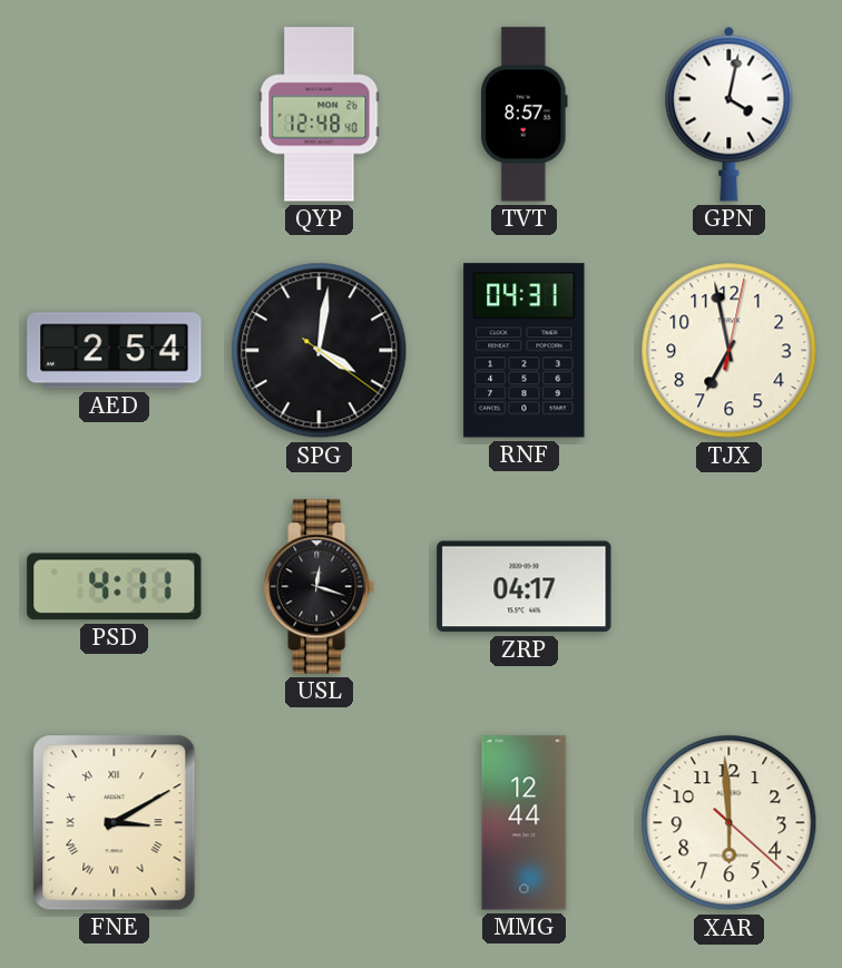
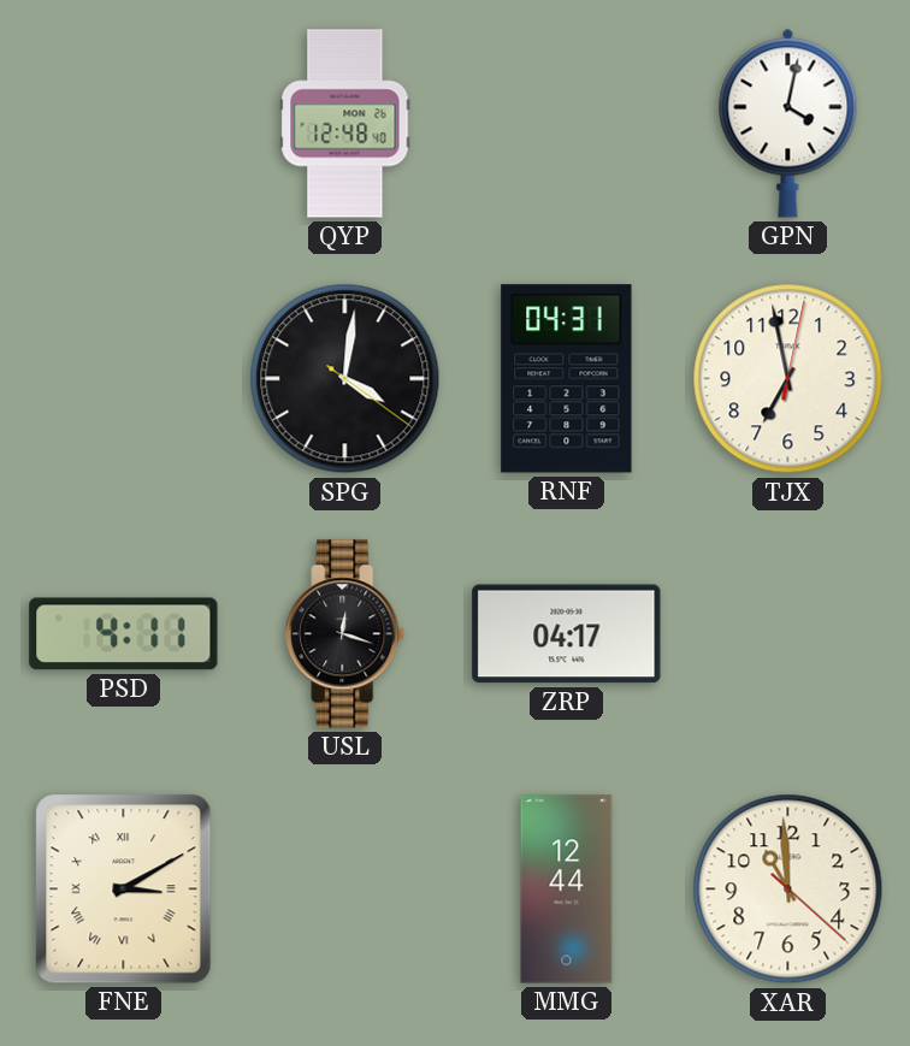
TVT: 8:57 -> none (525, 115)
AED: 2:54 -> none (115, 351)
XAR: 5:59 -> 10:59 (788, 890)
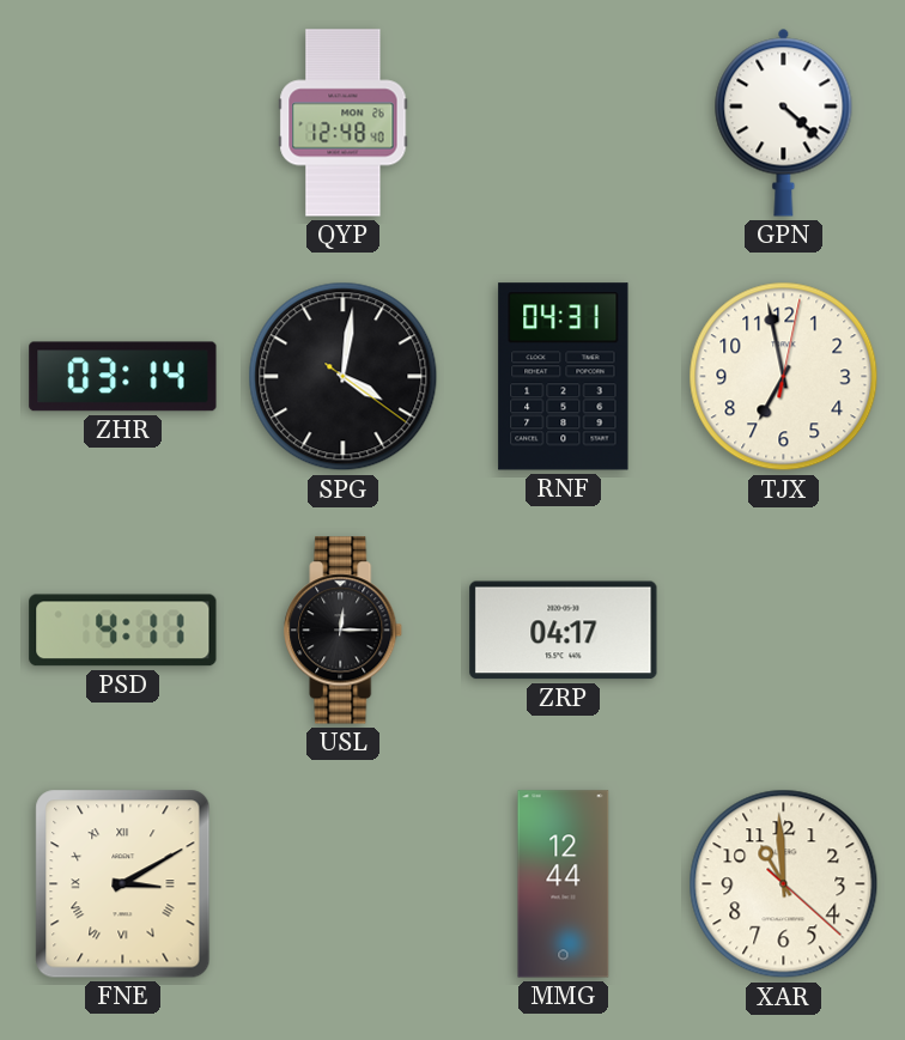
GPN: 4:02 -> 4:22 (784, 122)
ZHR: none -> 03:14 (123, 377)
USL: 12:18 -> 12:15 (344, 631)
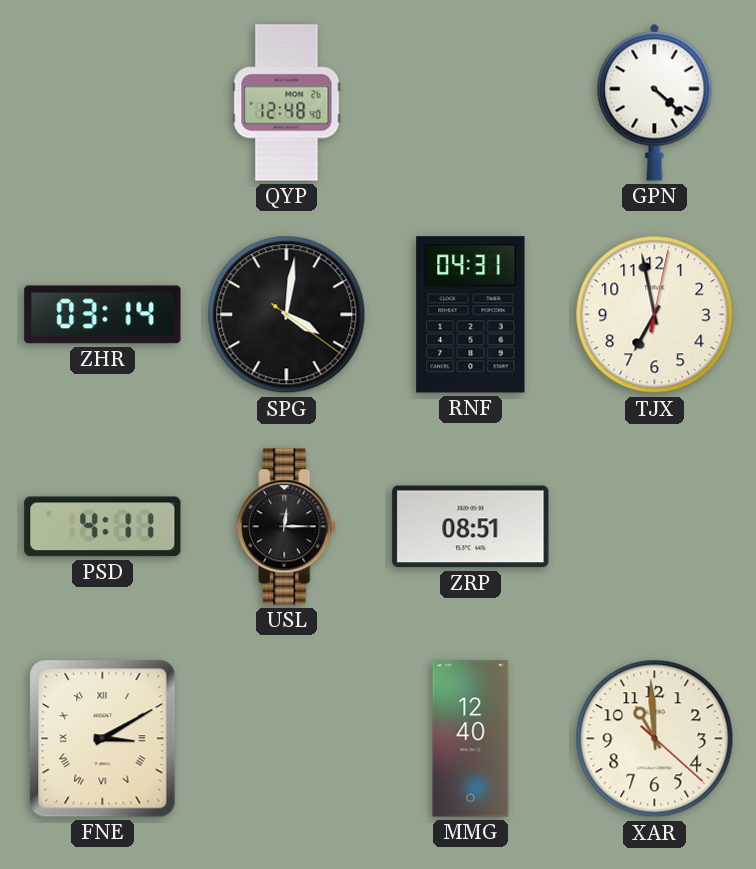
ZRP: 04:17 -> 08:51 (471, 527)
MMG: 12:44 -> 12:40 (471, 739)
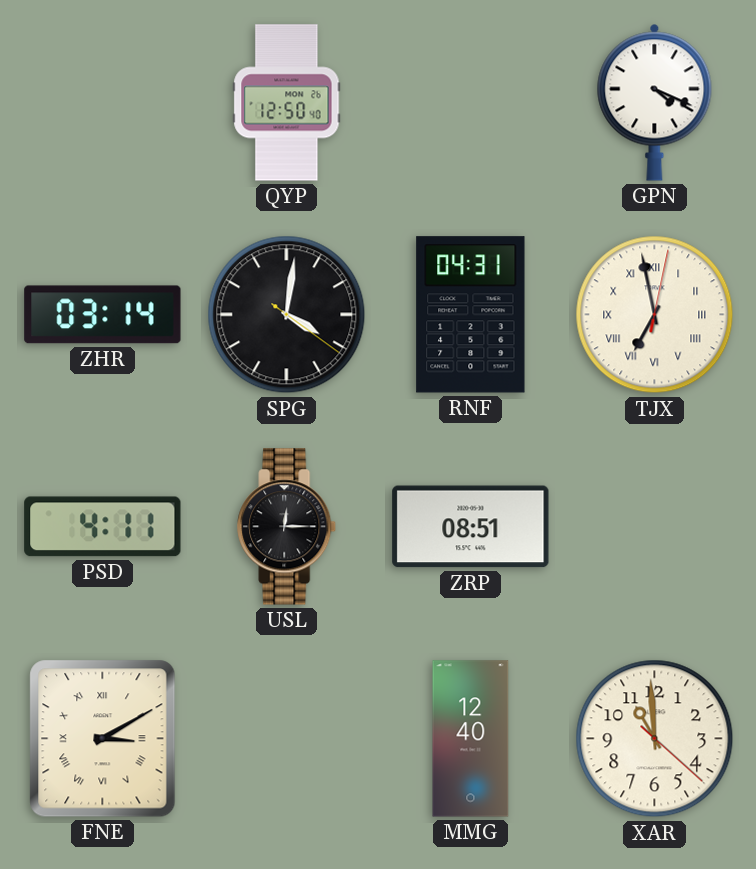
QYP: 12:48 -> 12:50 (287, 103)
GPN: 4:22 -> 4:19 (655, 102)
TJX numerals: Arabic -> Roman (655, 315)
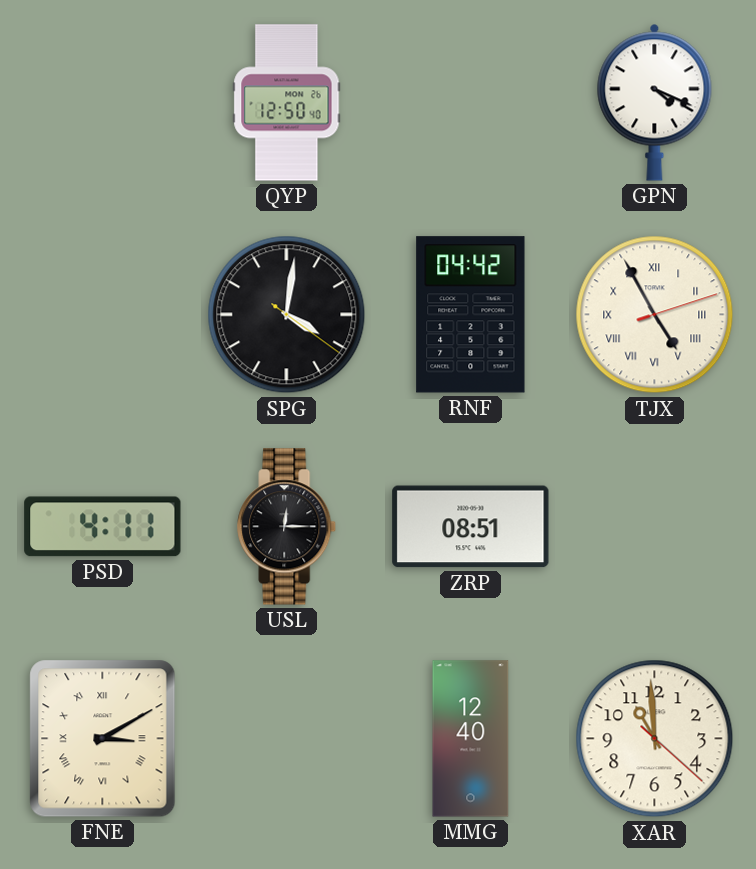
ZHR: 03:14 -> none (103, 315)
RNF: 04:31 -> 04:42 (471, 315)
TJX: 6:58 -> 4:55 (655, 315)
